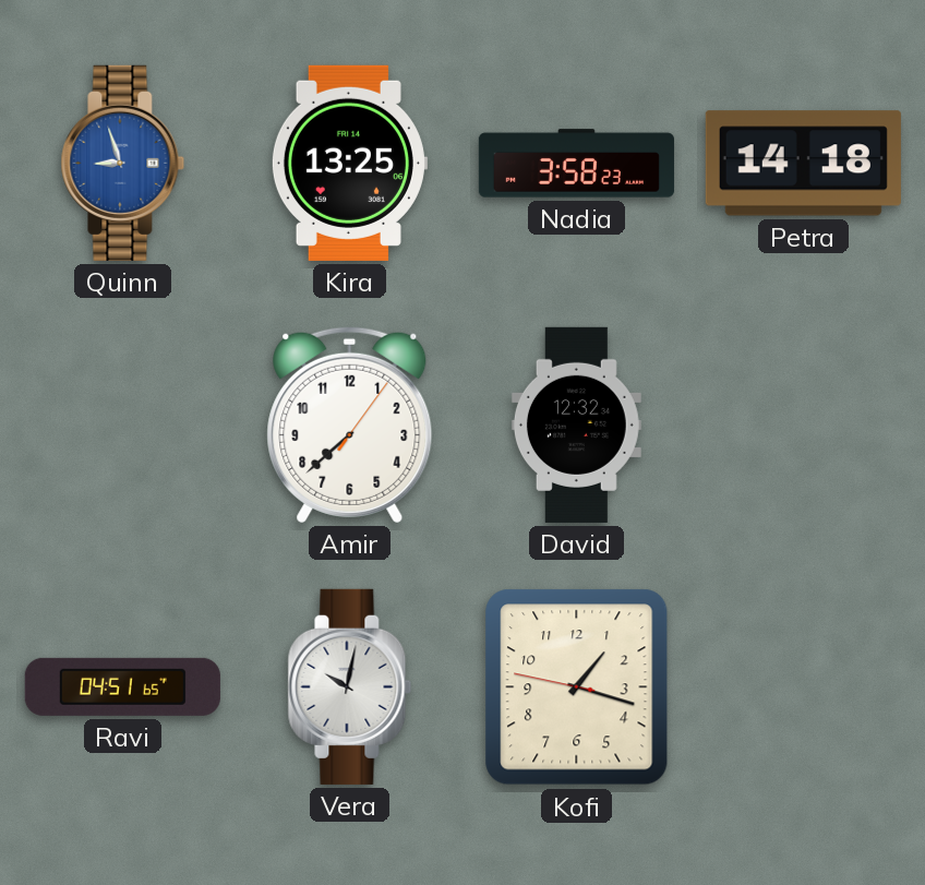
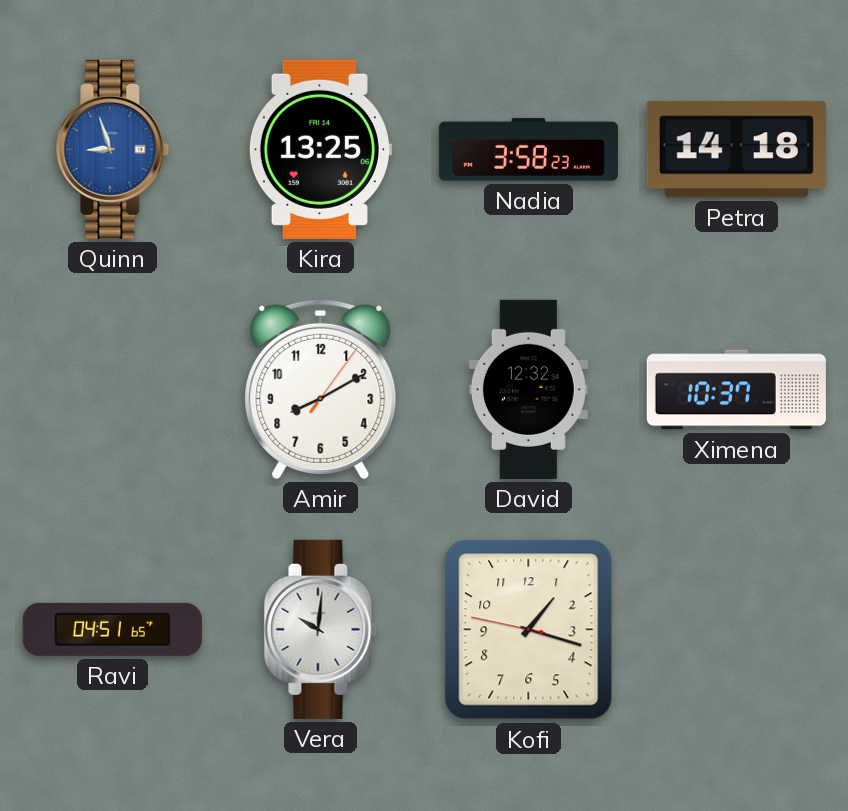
Amir: 7:38 -> 8:10 (321, 389)
Ximena: none -> 10:37 (736, 390)
Vera: 10:02 -> 10:01 (321, 629)
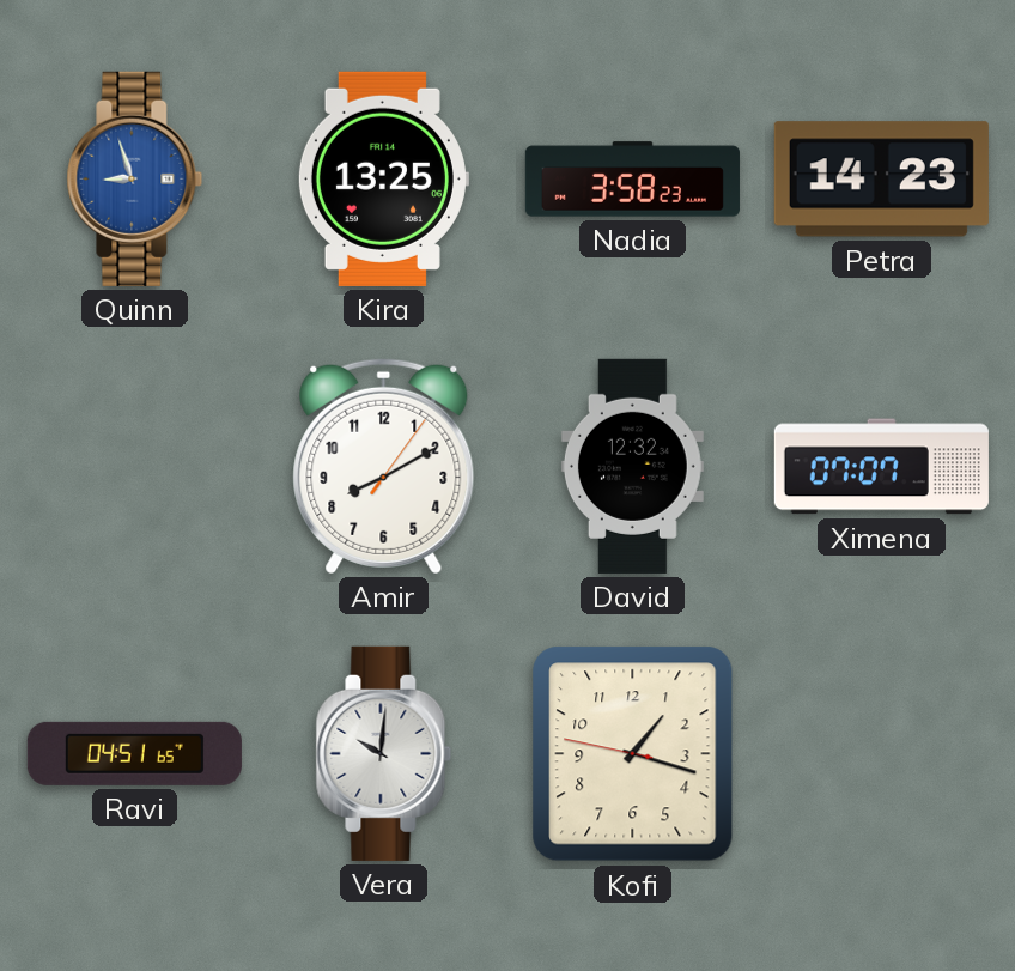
Petra: 14:18 -> 14:23 (881, 180)
Ximena: 10:37 -> 07:07 (881, 467)
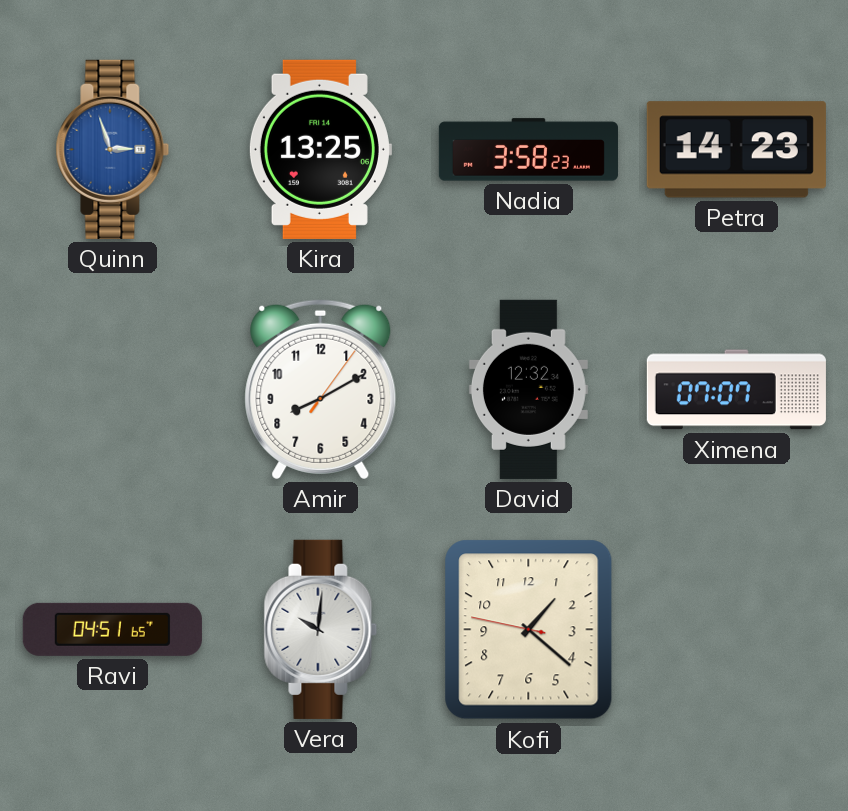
Quinn: 8:57 -> 2:57 (113, 149)
Kofi: 1:17 -> 1:21 (529, 630)
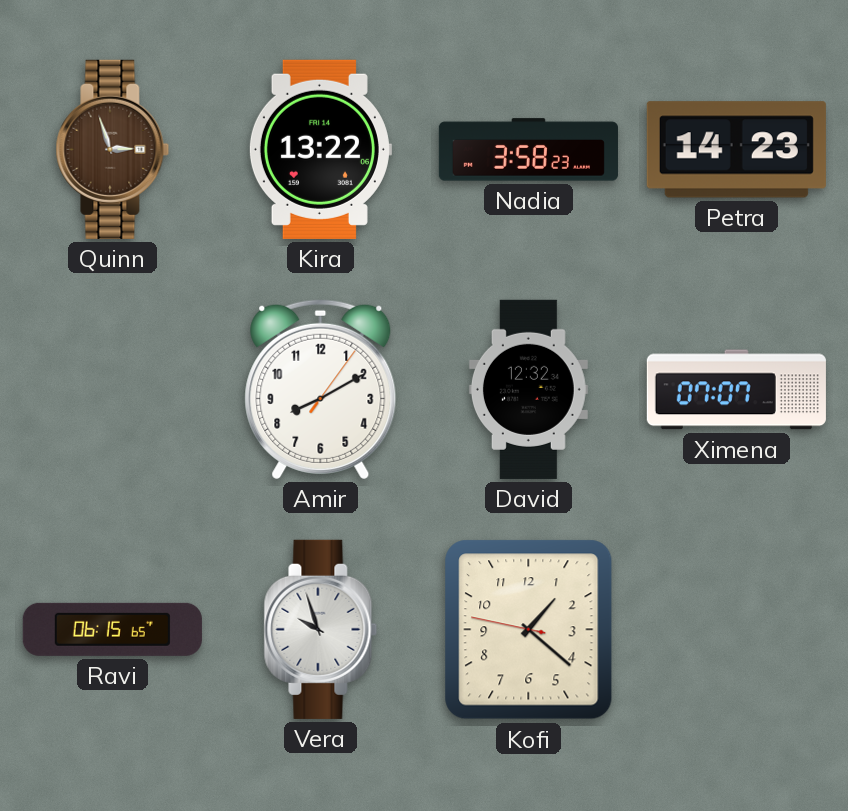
Quinn dial: blue -> brown (113, 149)
Kira: 13:25 -> 13:22 (320, 149)
Ravi: 04:51 -> 06:15 (112, 629)
Vera: 10:01 -> 9:57 (321, 629)
